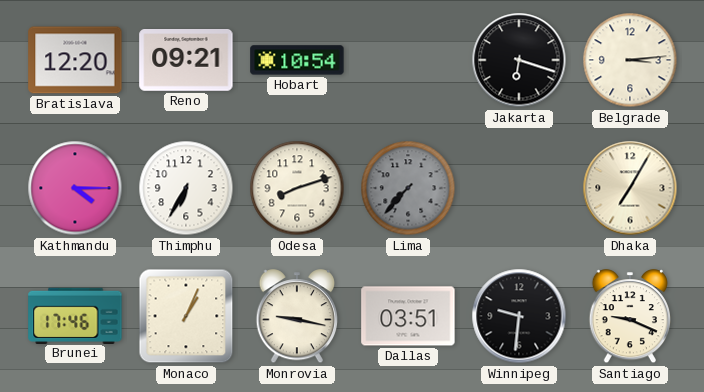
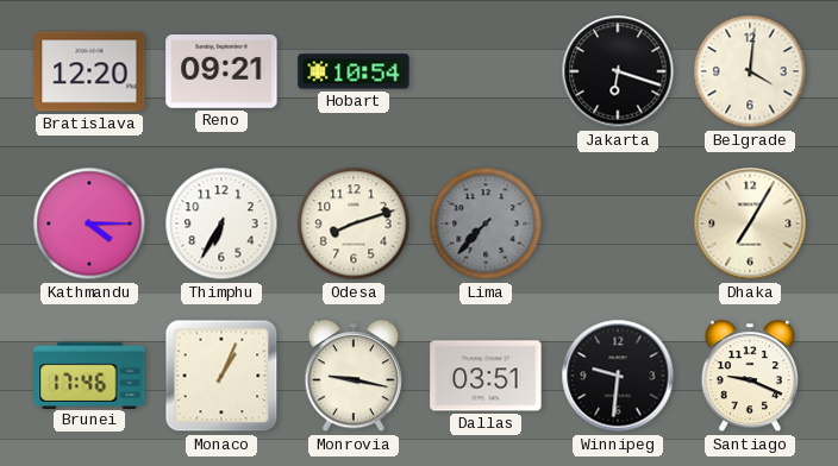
Belgrade: 3:14 -> 4:01 (750, 71)
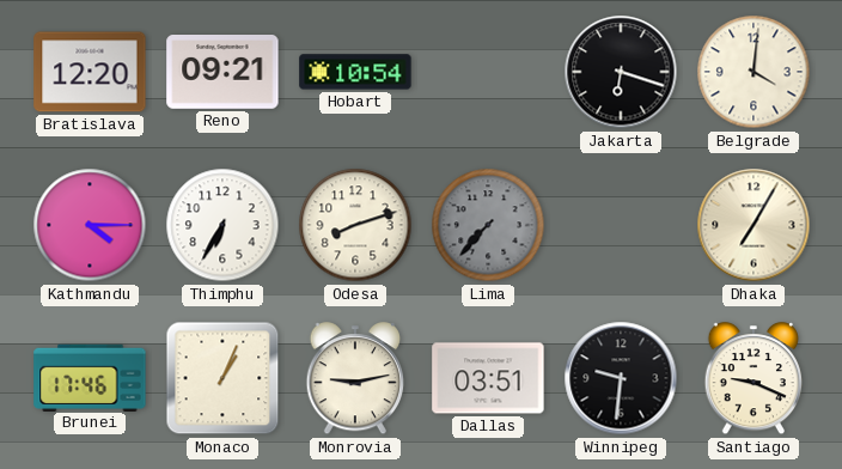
Monrovia: 9:17 -> 9:13 (354, 379)
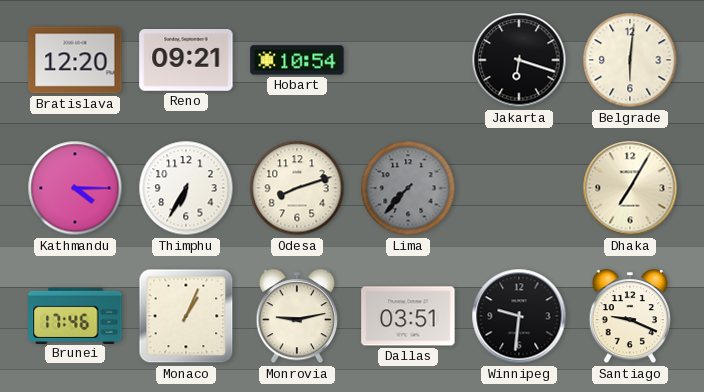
Belgrade: 4:01 -> 6:01 (630, 60)
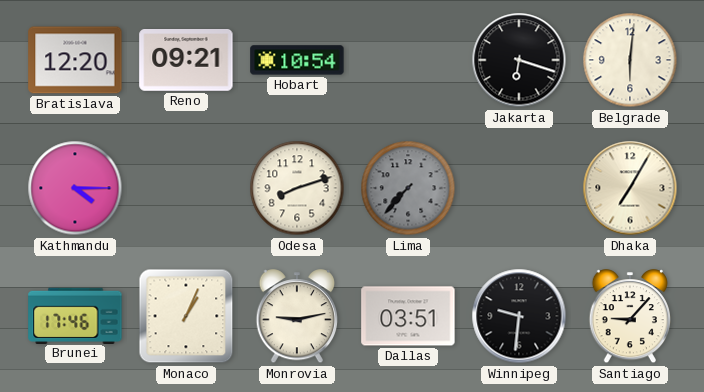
Thimphu: 6:35 -> none (186, 188)
Santiago: 9:19 -> 9:07 (629, 317)
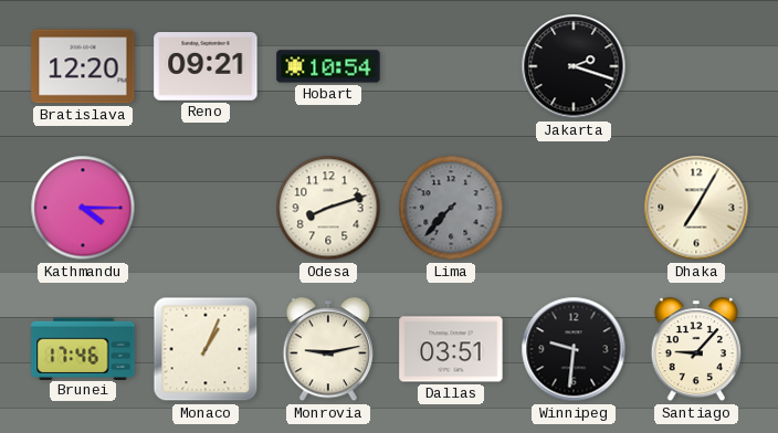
Jakarta: 6:18 -> 2:18 (574, 66)
Belgrade: 6:01 -> none (630, 60)
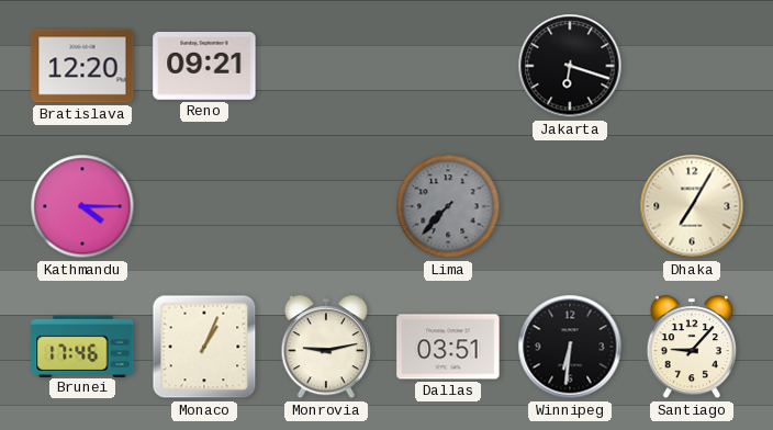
Hobart: 10:54 -> none (328, 66)
Jakarta: 2:18 -> 6:18 (570, 66)
Odesa: 8:12 -> none (328, 208)
Winnipeg: 9:31 -> 6:31 (570, 347)
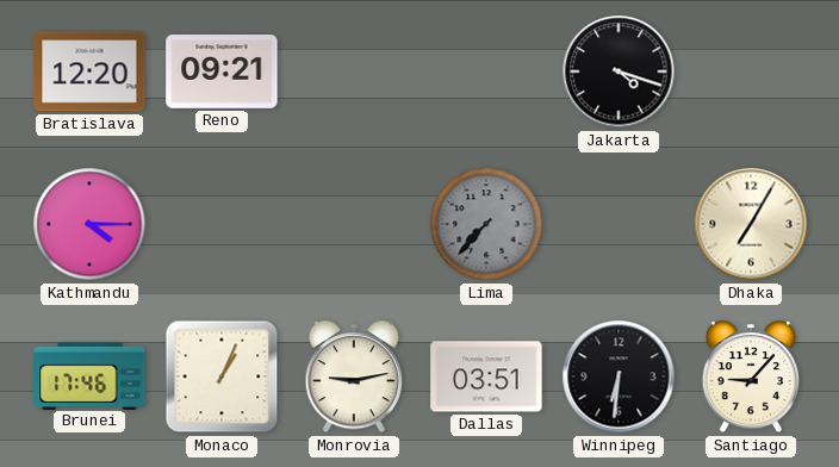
Jakarta: 6:18 -> 4:18 (619, 71)
